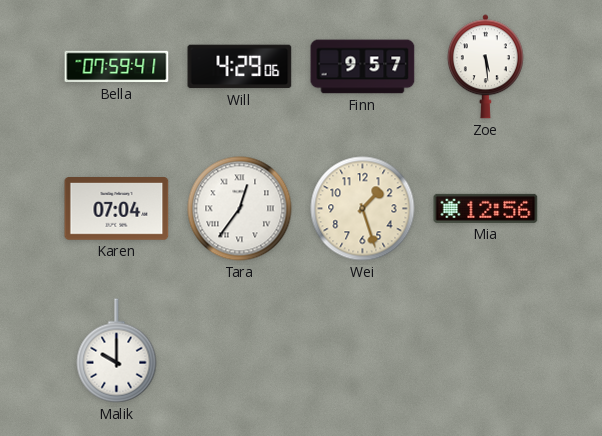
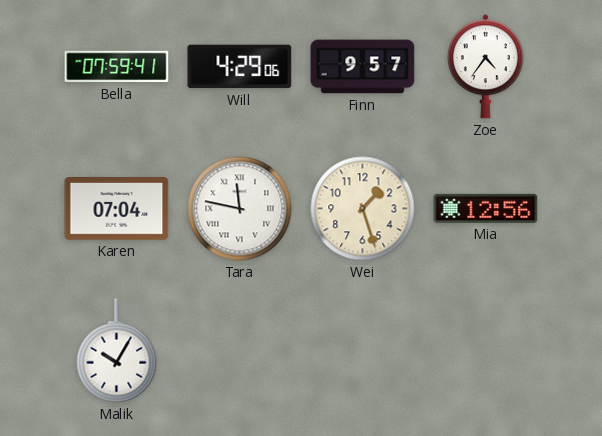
Zoe: 5:29 -> 4:36 (485, 67)
Tara: 12:36 -> 11:47 (240, 209)
Malik: 10:00 -> 10:05 (117, 351)
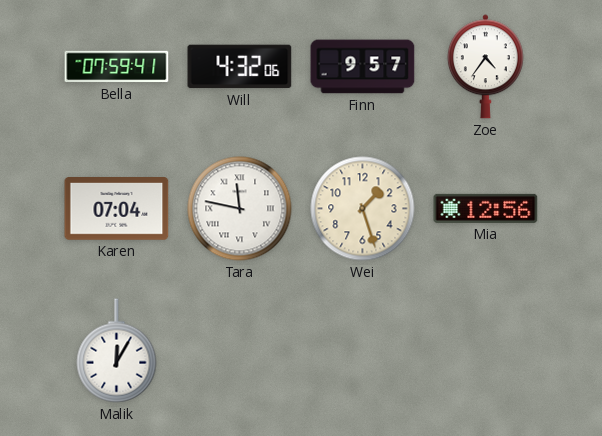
Will: 4:29 -> 4:32 (240, 67)
Malik: 10:05 -> 12:05 (117, 351)
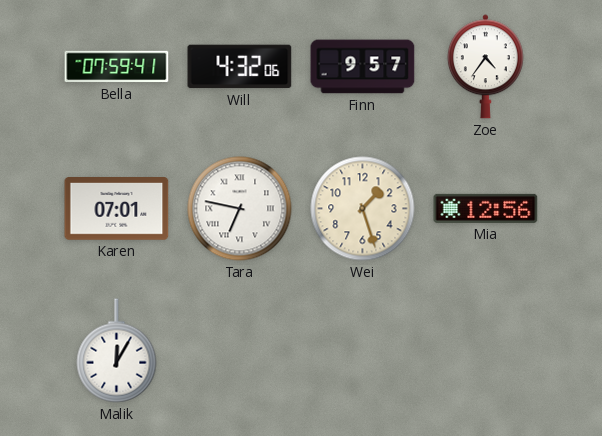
Karen: 07:04 -> 07:01 (117, 209)
Tara: 11:47 -> 6:47 (240, 209)
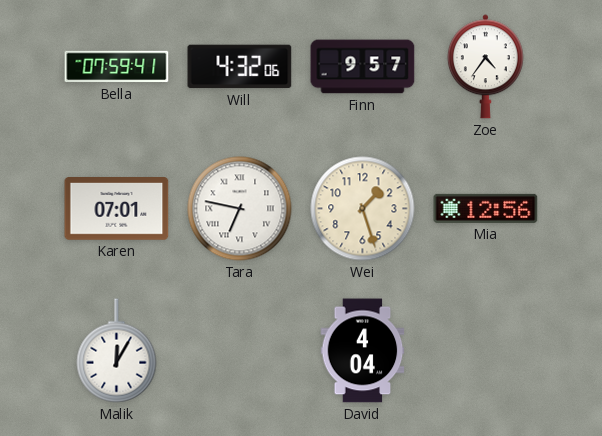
David: none -> 4:04 (363, 351)
